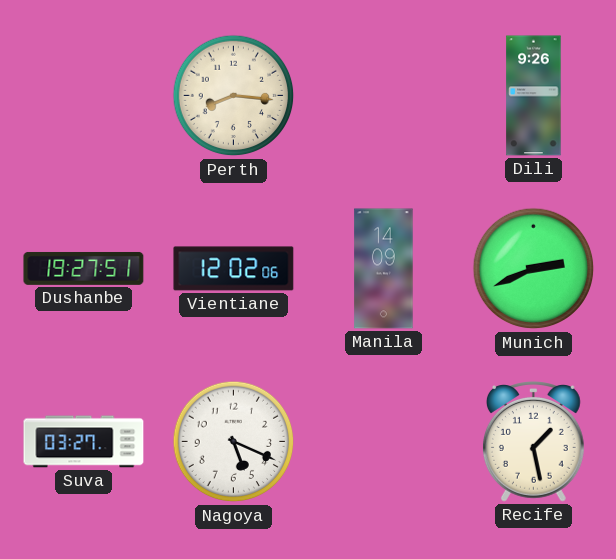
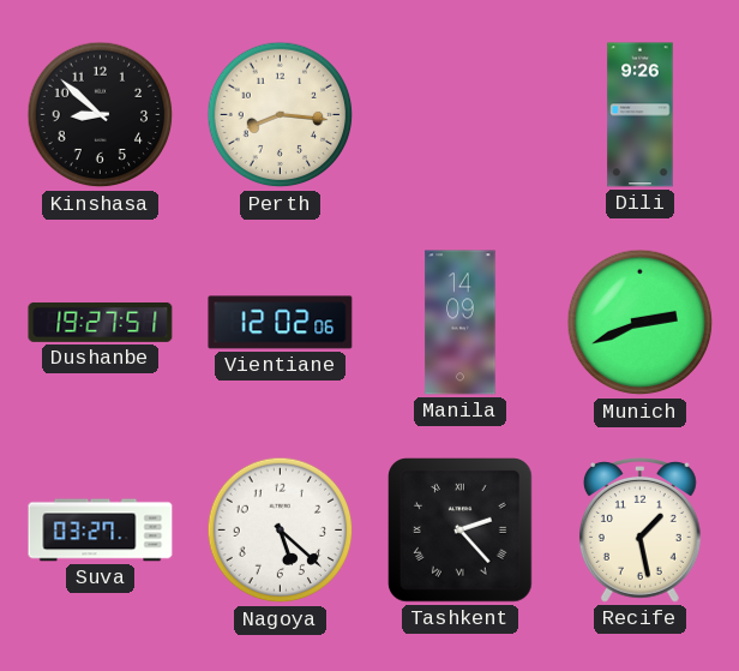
Kinshasa: none -> 8:52 (101, 115)
Nagoya: 5:19 -> 5:22 (281, 531)
Tashkent: none -> 2:23 (461, 531)
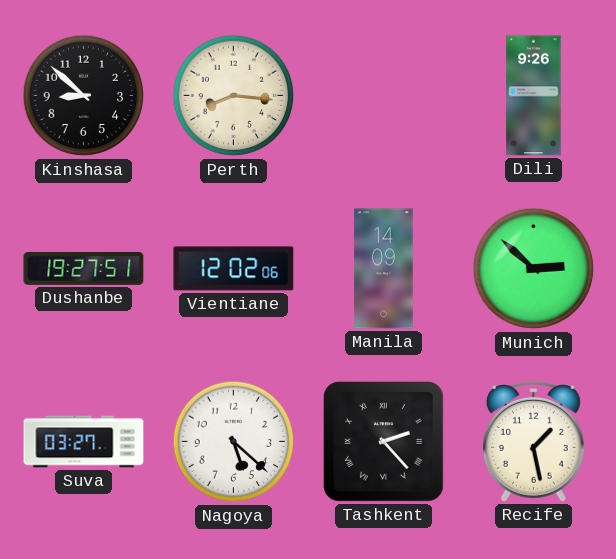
Munich: 2:41 -> 2:52 (534, 269)
